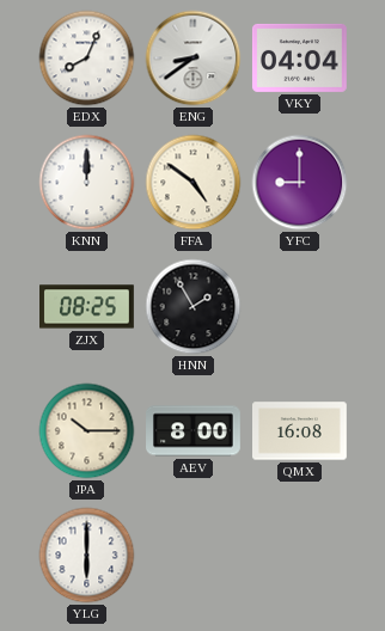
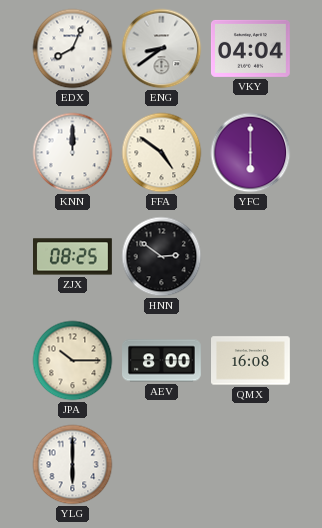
YFC: 9:00 -> 6:00 (251, 153)
HNN: 1:55 -> 2:51 (162, 257)
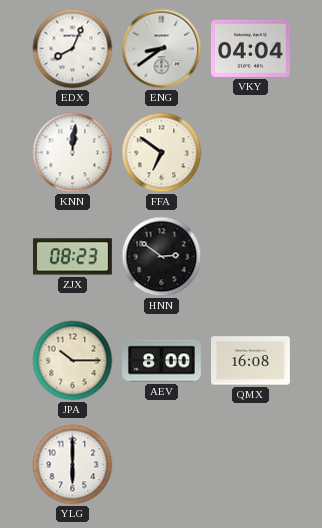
KNN: 12:00 -> 12:01 (73, 153)
FFA: 4:51 -> 6:51 (162, 153)
YFC: 6:00 -> none (251, 153)
ZJX: 08:25 -> 08:23 (73, 257)
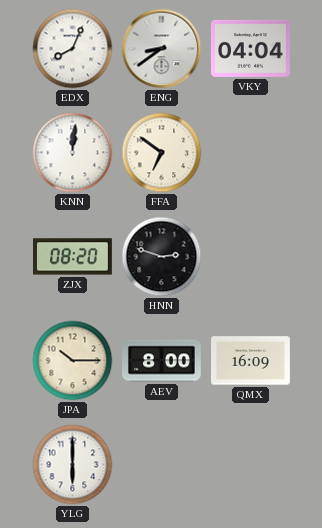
ZJX: 08:23 -> 08:20 (73, 257)
HNN: 2:51 -> 2:48 (162, 257)
QMX: 16:08 -> 16:09 (251, 361)
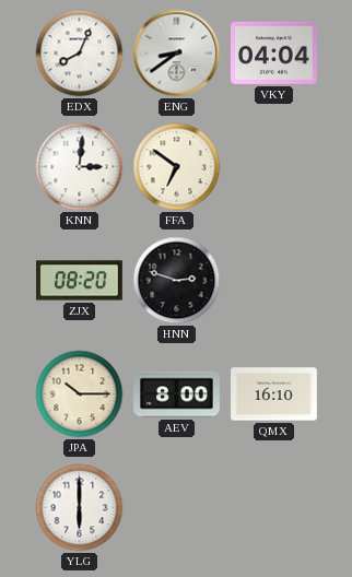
KNN: 12:01 -> 3:01 (80, 167)
QMX: 16:09 -> 16:10 (274, 395)
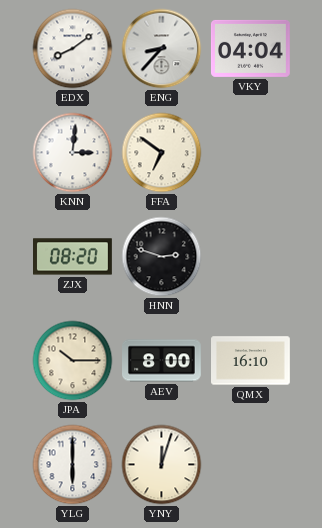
EDX: 8:04 -> 8:09 (73, 49)
ENG: 8:39 -> 8:37 (162, 49)
YNY: none -> 12:03 (162, 465)
